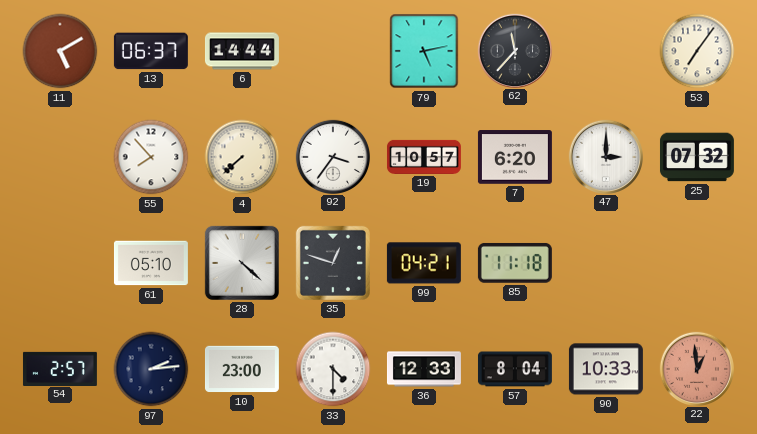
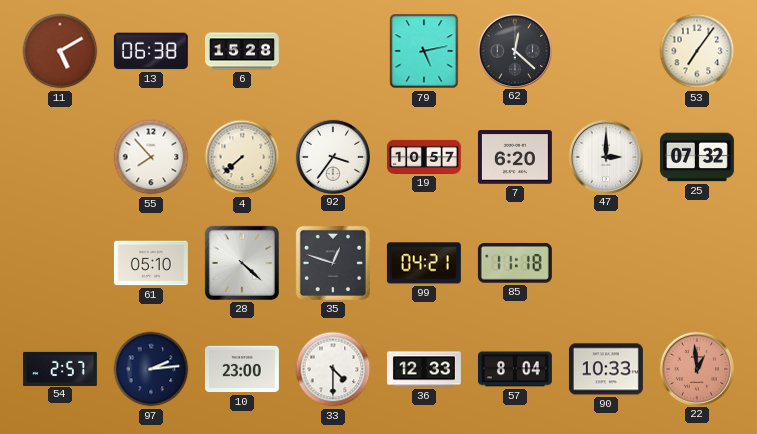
13: 06:37 -> 06:38 (151, 51)
6: 14:44 -> 15:28 (242, 51)
62: 11:37 -> 12:22 (514, 50)
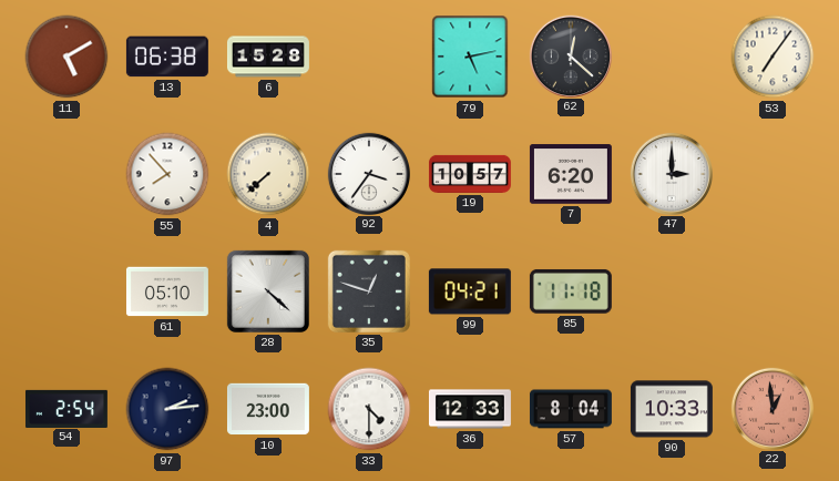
25: 07:32 -> none (697, 157)
54: 2:57 -> 2:54 (66, 408)
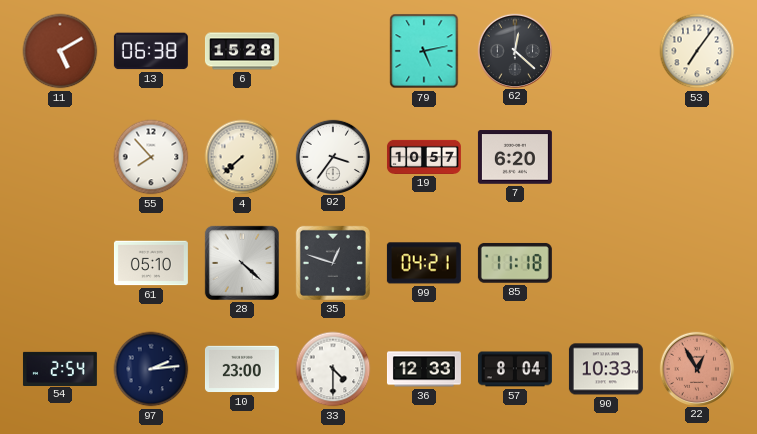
47: 3:00 -> none (671, 173)
22: 12:59 -> 12:55 (696, 368)
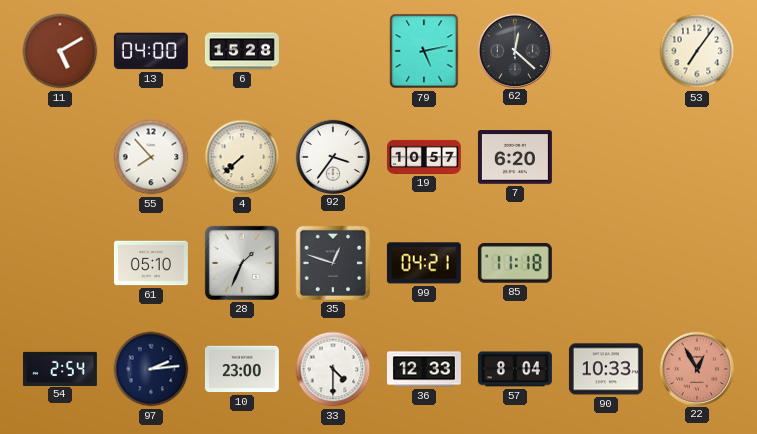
13: 06:38 -> 04:00 (151, 51)
28: 4:22 -> 1:34 (242, 263)
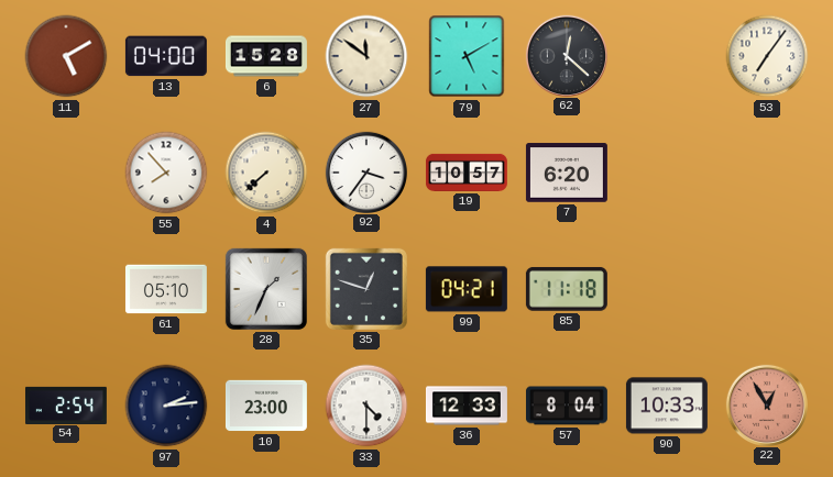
27: none -> 11:51 (366, 56)
79: 5:13 -> 5:10 (467, 56)
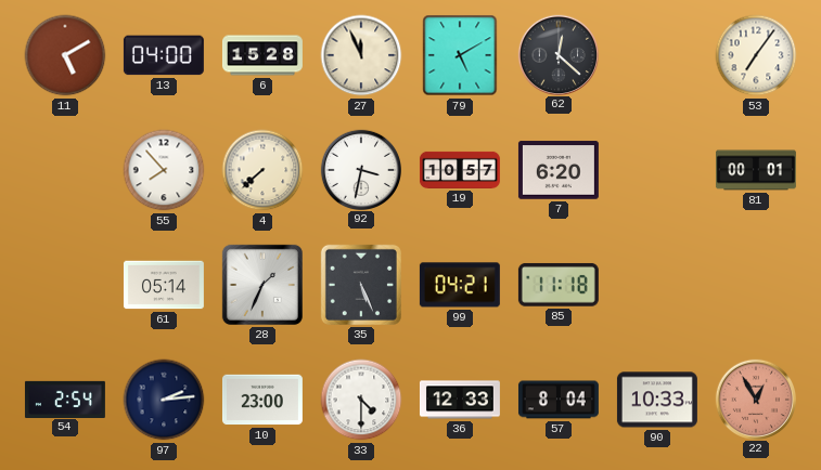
27: 11:51 -> 11:56 (361, 55)
92: 3:36 -> 3:32 (360, 169)
81: none -> 00:01 (756, 170)
61: 05:10 -> 05:14 (164, 285)
35: 12:48 -> 5:26 (361, 285)
